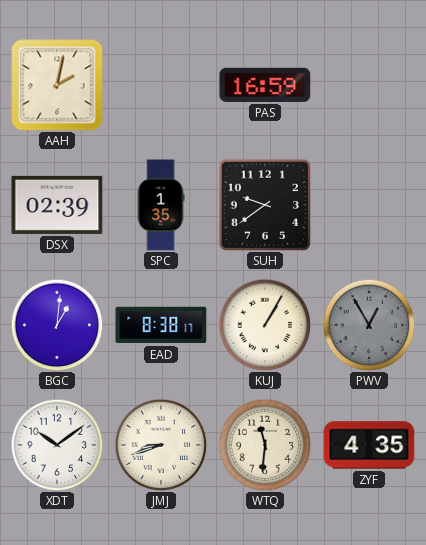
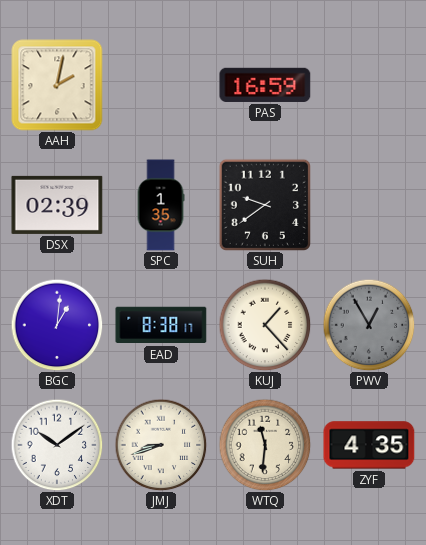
KUJ: 1:05 -> 1:23 (265, 325)
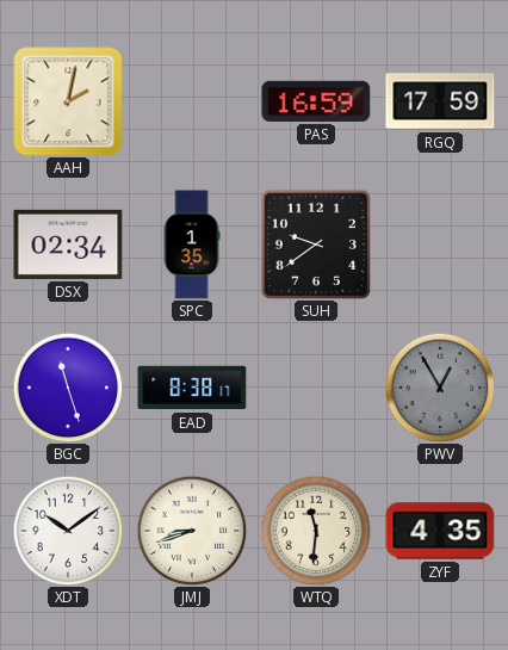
RGQ: none -> 17:59 (440, 101)
DSX: 02:39 -> 02:34 (68, 244)
BGC: 1:01 -> 11:27 (68, 388)
KUJ: 1:23 -> none (265, 325)
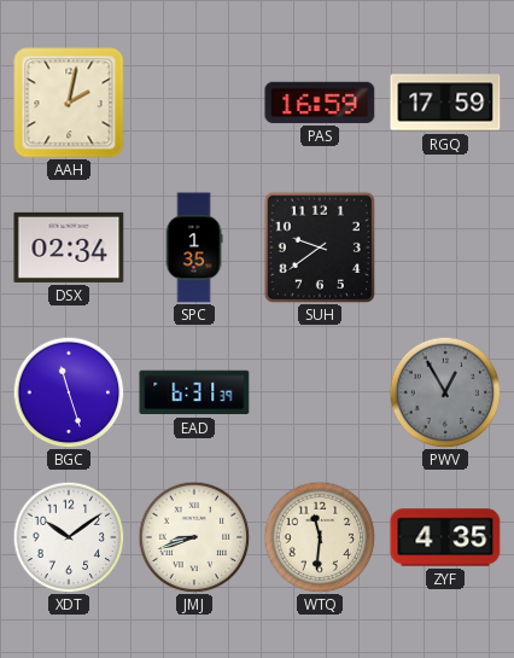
EAD: 8:38 -> 6:31 (194, 392)
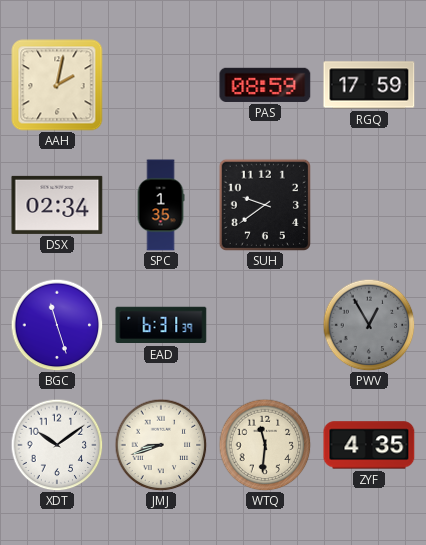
PAS: 16:59 -> 08:59 (265, 85)
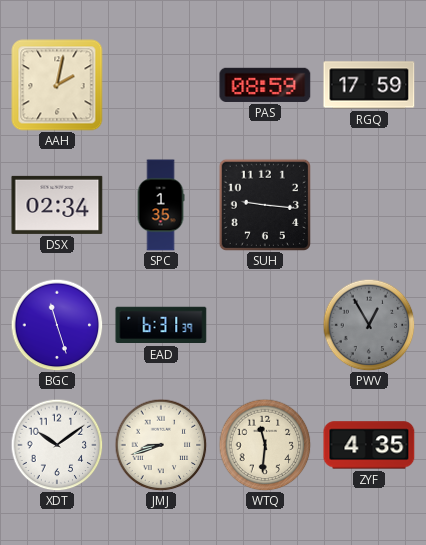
SUH: 9:39 -> 9:16 (264, 204)
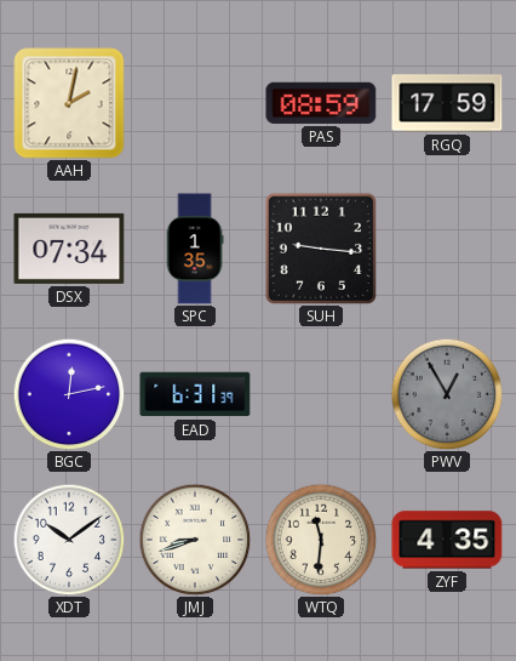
DSX: 02:34 -> 07:34 (69, 249)
BGC: 11:27 -> 12:13 (69, 394)
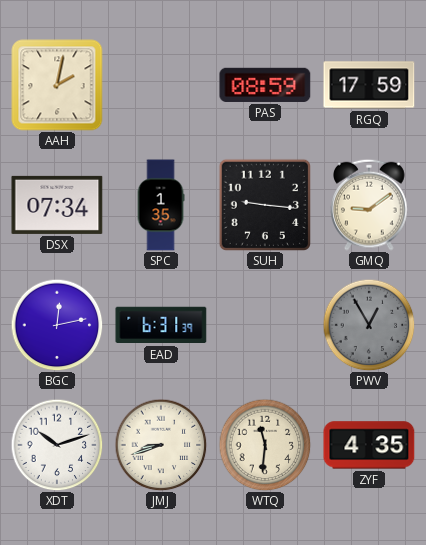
GMQ: none -> 9:09 (369, 205)
XDT: 10:09 -> 10:12 (57, 445)
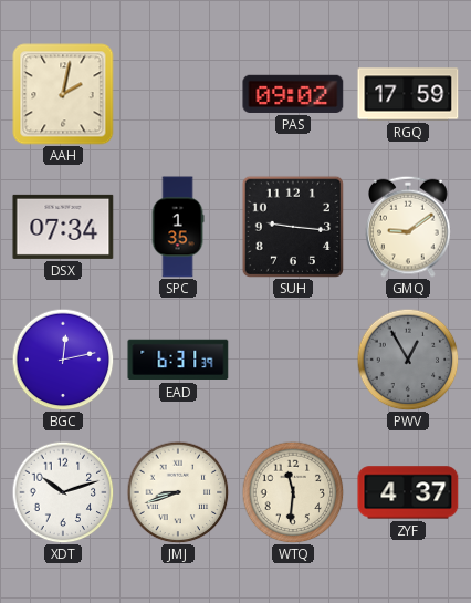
PAS: 08:59 -> 09:02 (293, 94)
ZYF: 4:35 -> 4:37 (408, 492)
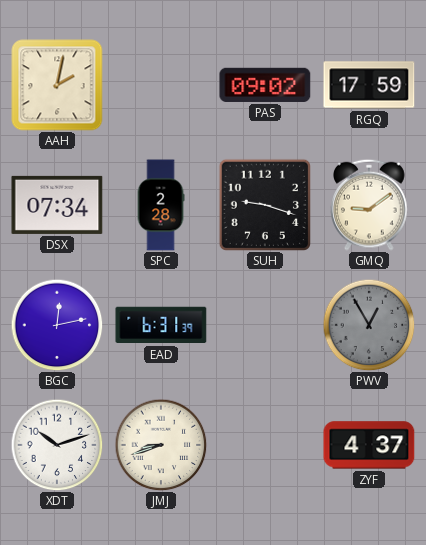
SPC: 1:35 -> 2:28 (161, 205)
SUH: 9:16 -> 9:18 (264, 204)
WTQ: 11:31 -> none (293, 492)
